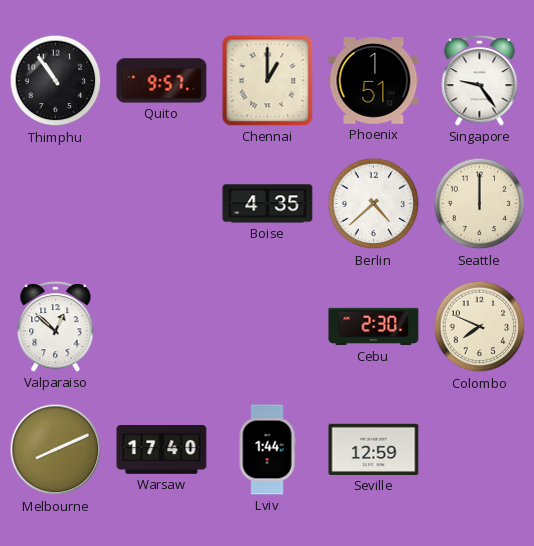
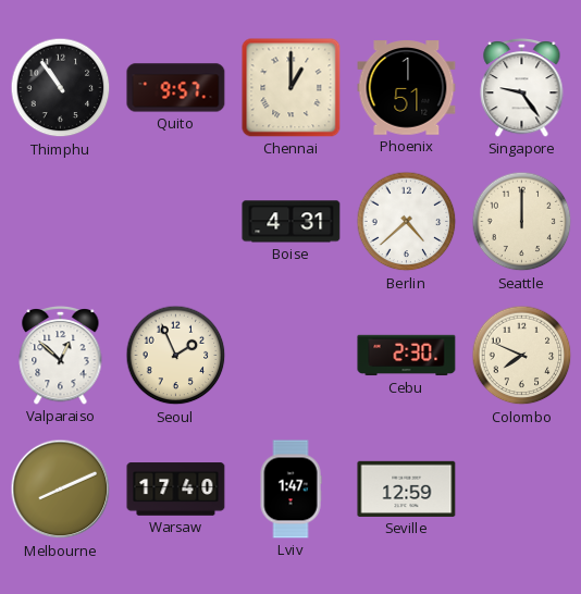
Boise: 4:35 -> 4:31 (292, 222)
Seoul: none -> 1:56 (176, 356)
Lviv: 1:44 -> 1:47 (290, 490)
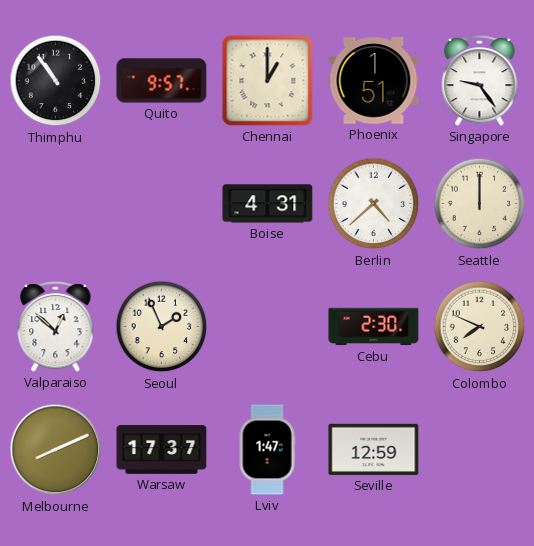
Warsaw: 17:40 -> 17:37 (162, 450)
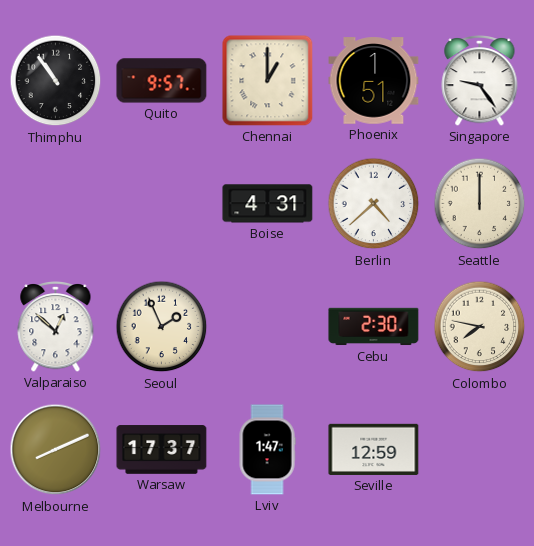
Colombo: 7:49 -> 7:47 (480, 327)
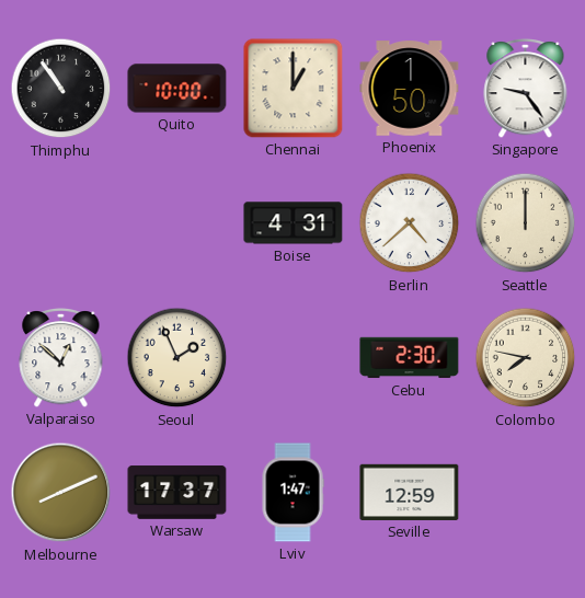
Quito: 9:57 -> 10:00 (177, 89)
Phoenix: 1:51 -> 1:50 (410, 89)
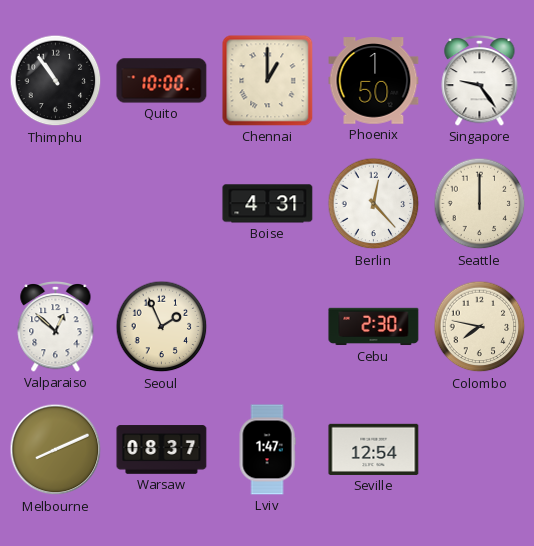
Berlin: 4:38 -> 12:23 (374, 204)
Warsaw: 17:37 -> 08:37 (162, 450)
Seville: 12:59 -> 12:54 (374, 449)
